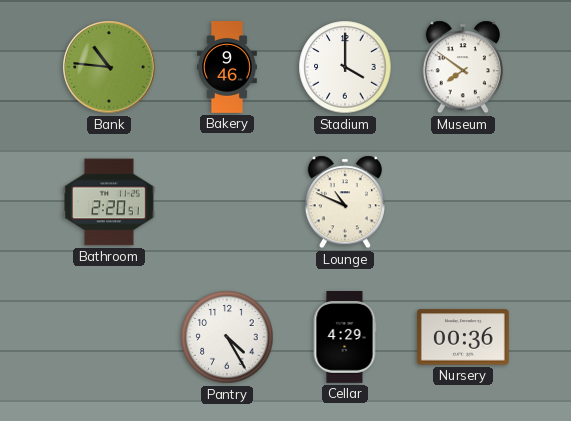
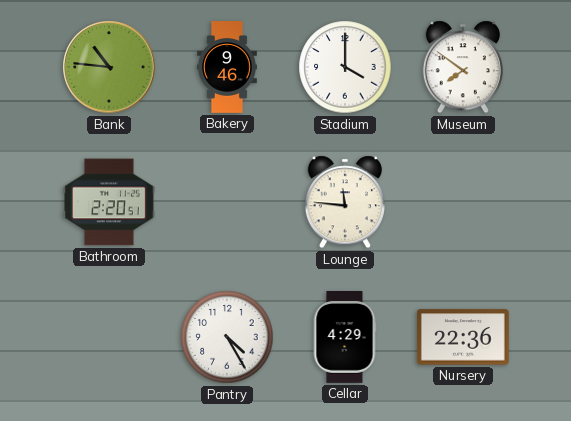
Lounge: 10:49 -> 11:46 (345, 202)
Nursery: 00:36 -> 22:36 (463, 337)
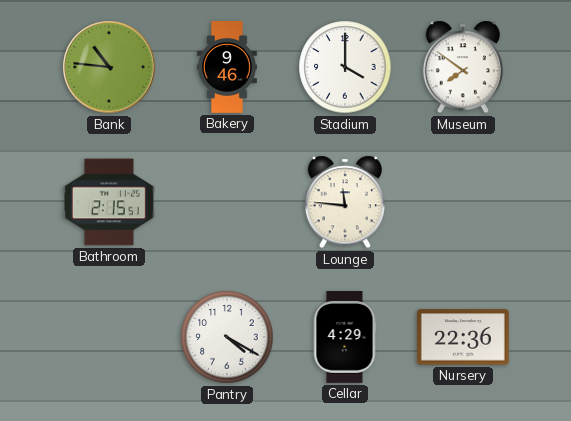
Bathroom: 2:20 -> 2:15 (110, 202)
Pantry: 4:25 -> 4:20 (227, 337)
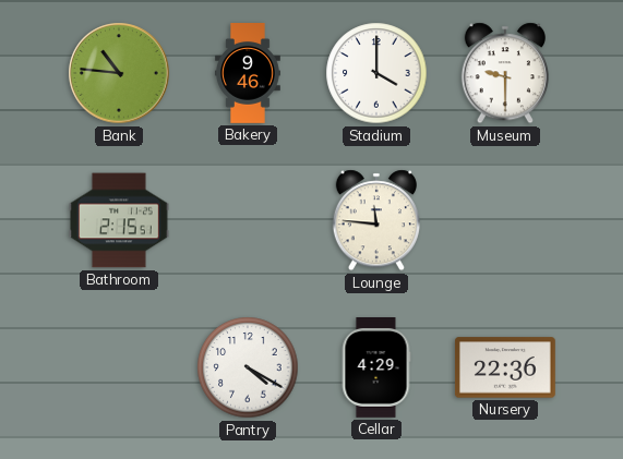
Museum: 7:51 -> 9:30 (505, 73)
